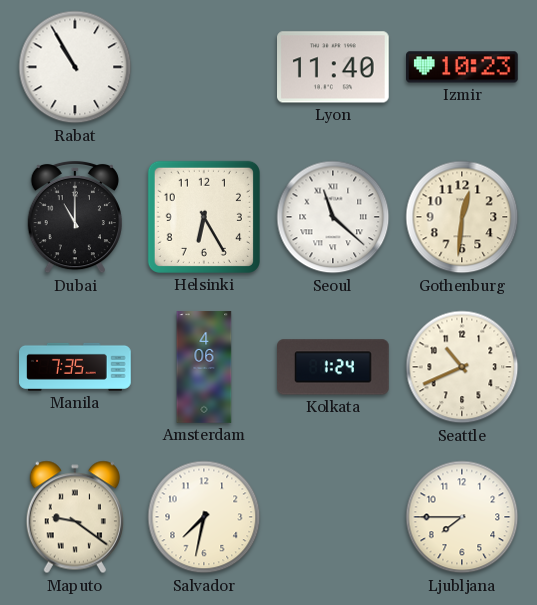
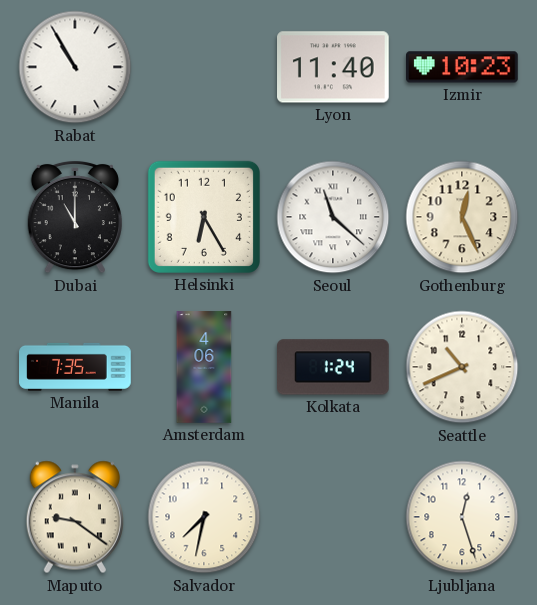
Gothenburg: 12:31 -> 12:26 (462, 217)
Ljubljana: 7:45 -> 12:27 (462, 517)
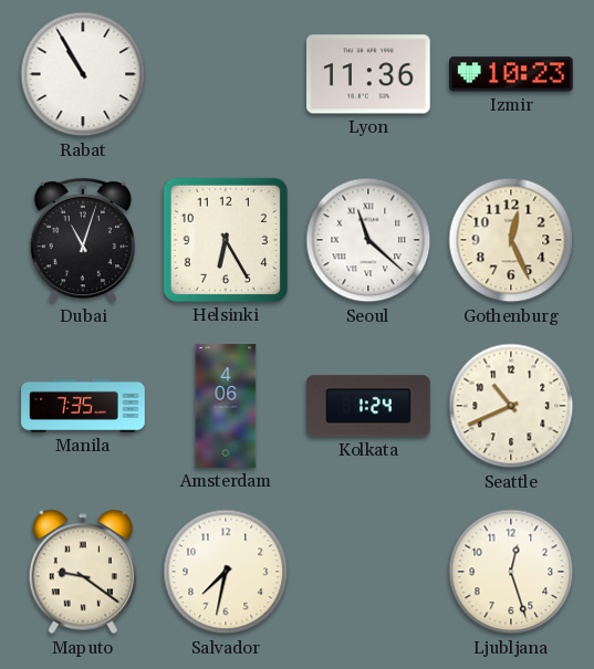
Lyon: 11:40 -> 11:36 (369, 74)
Dubai: 11:00 -> 11:03 (83, 240)
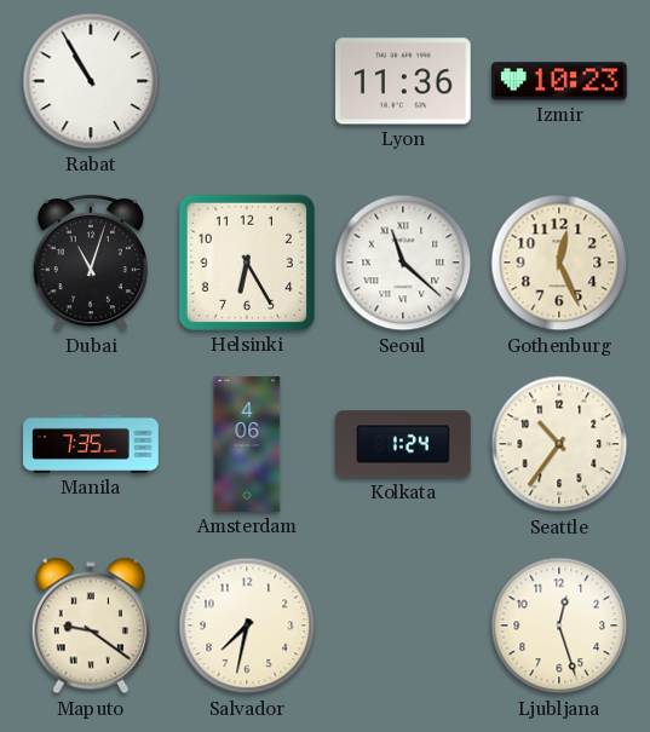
Seattle: 10:41 -> 10:36 (559, 444)
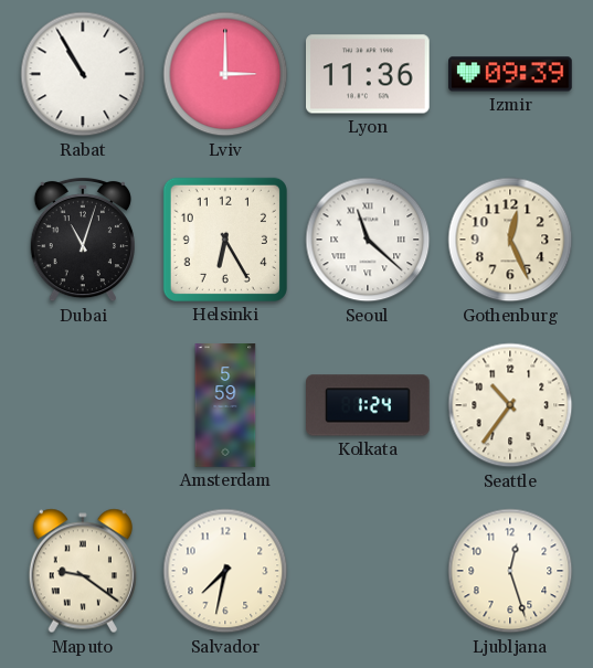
Lviv: none -> 3:00 (225, 74)
Izmir: 10:23 -> 09:39 (511, 74)
Manila: 7:35 -> none (91, 444)
Amsterdam: 4:06 -> 5:59 (225, 405)
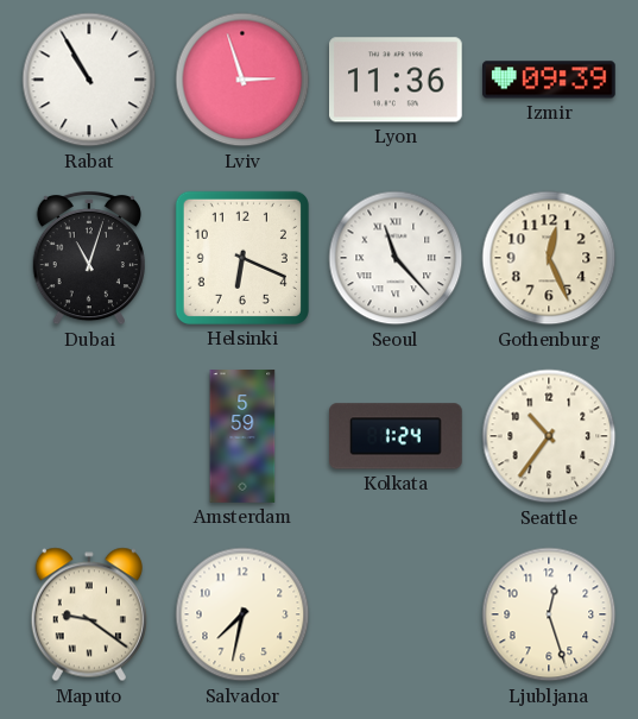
Lviv: 3:00 -> 2:57 (242, 80)
Helsinki: 6:25 -> 6:19 (242, 258)
Seoul: 11:22 -> 11:23 (396, 258)
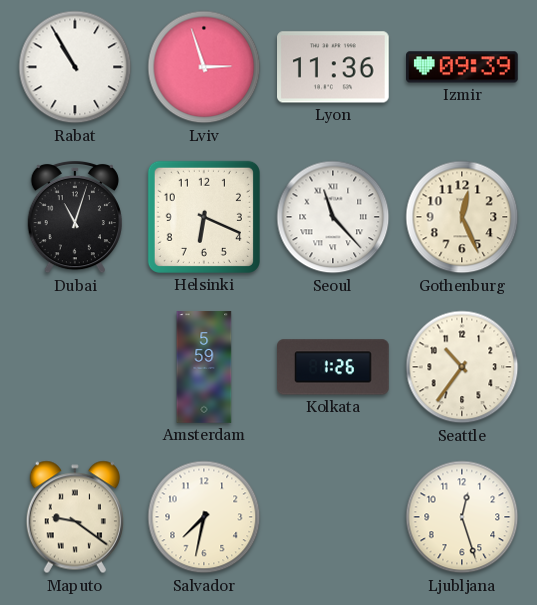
Kolkata: 1:24 -> 1:26 (334, 367)
